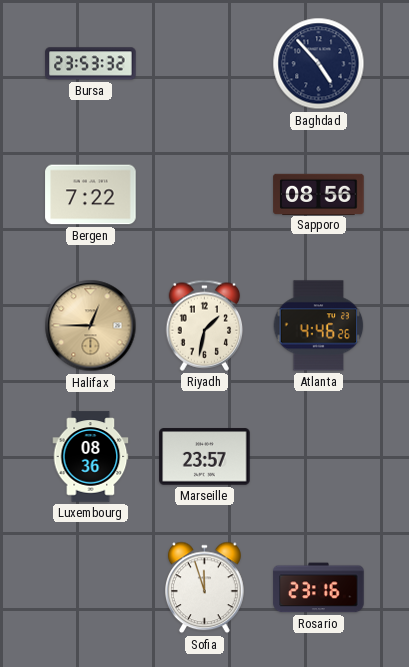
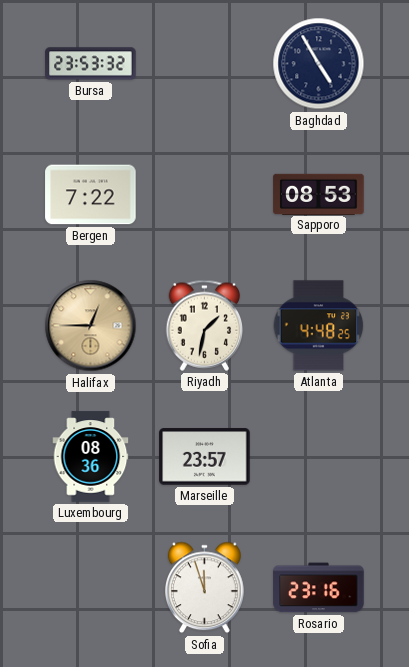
Baghdad: 4:53 -> 4:55 (319, 64)
Sapporo: 08:56 -> 08:53 (319, 194)
Atlanta: 4:46 -> 4:48 (319, 326)
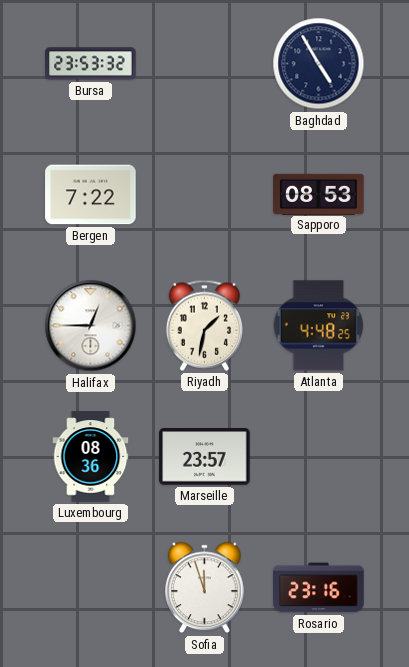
Halifax dial: champagne -> white (91, 326)
